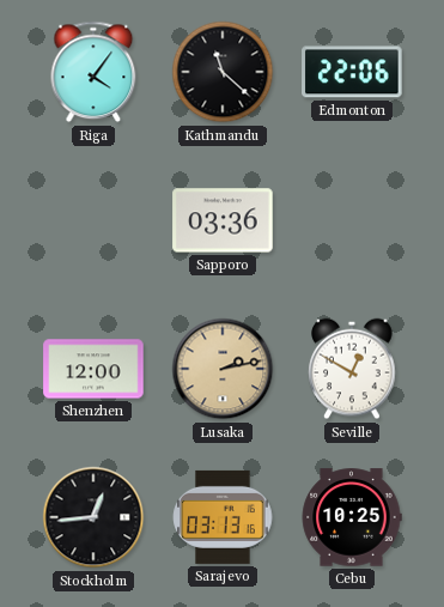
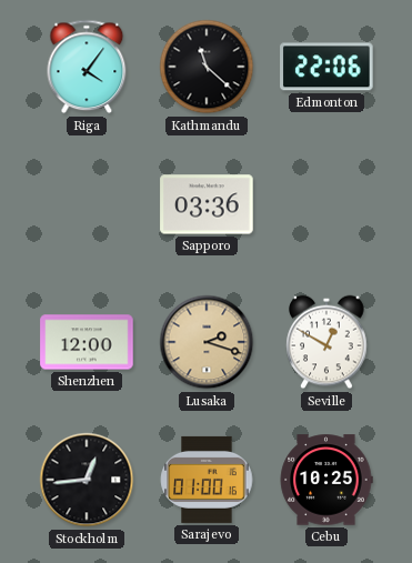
Lusaka: 2:13 -> 2:18 (207, 342)
Sarajevo: 03:13 -> 01:00 (207, 480)
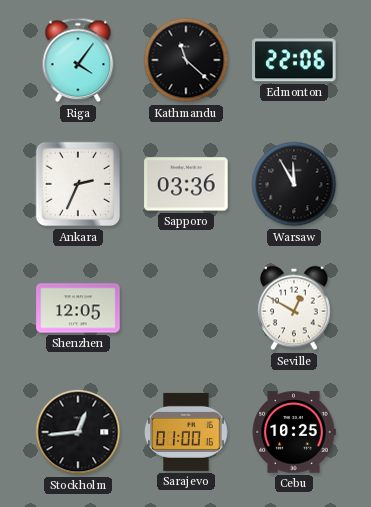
Ankara: none -> 2:34 (78, 184)
Warsaw: none -> 11:55 (294, 184)
Shenzhen: 12:00 -> 12:05 (78, 308)
Lusaka: 2:18 -> none (207, 342)
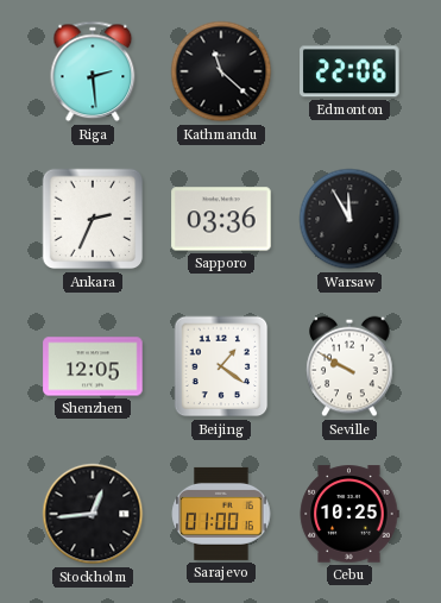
Riga: 4:06 -> 2:29 (93, 71)
Beijing: none -> 1:21 (221, 366)
Seville: 12:50 -> 9:50 (349, 366)
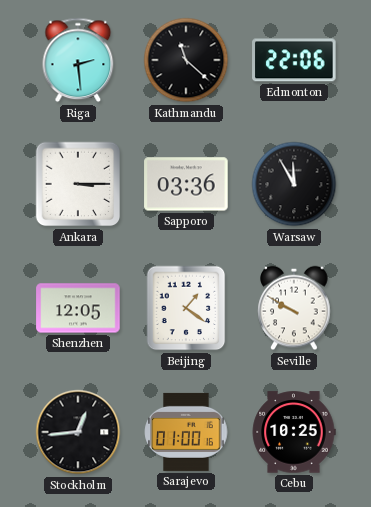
Ankara: 2:34 -> 3:15 (78, 184)
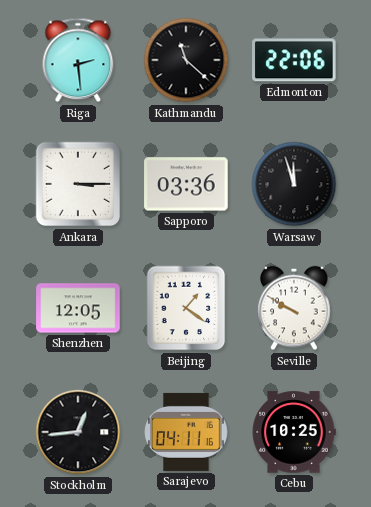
Warsaw: 11:55 -> 11:57 (294, 184)
Sarajevo: 01:00 -> 04:11 (186, 432)
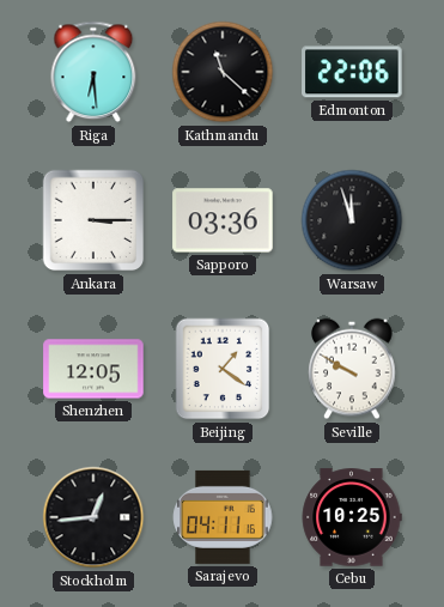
Riga: 2:29 -> 6:29 (93, 72)
